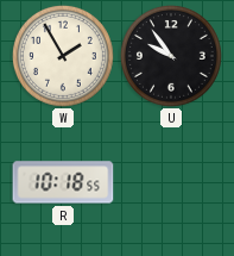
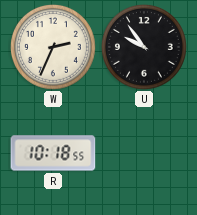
W: 1:55 -> 2:34 (53, 47)
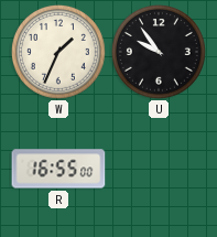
W: 2:34 -> 1:34 (58, 52)
R: 10:18 -> 16:55 (58, 169)
